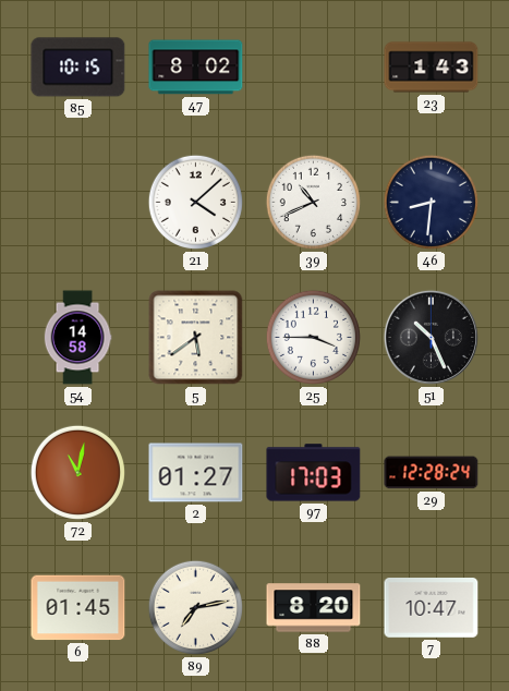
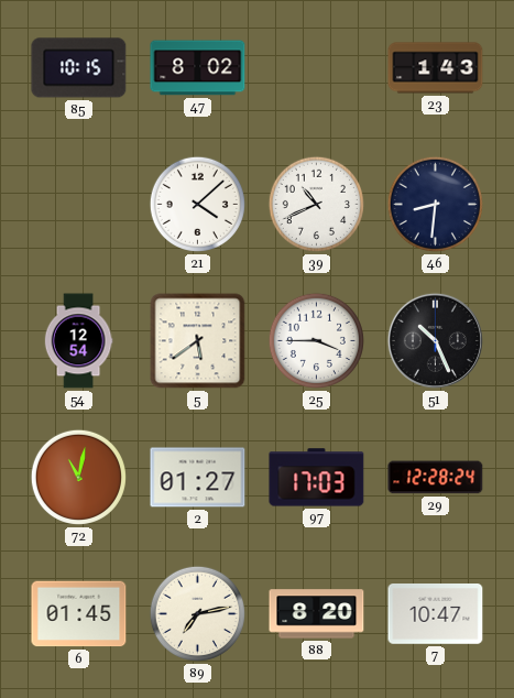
54: 14:58 -> 12:54 (78, 341)
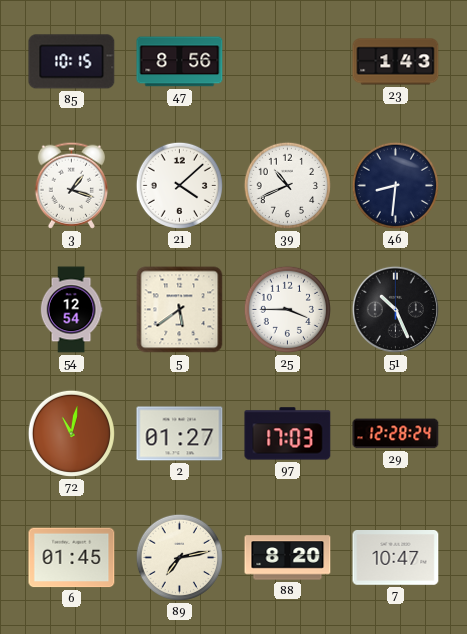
47: 8:02 -> 8:56 (180, 62)
3: none -> 1:18 (71, 185)
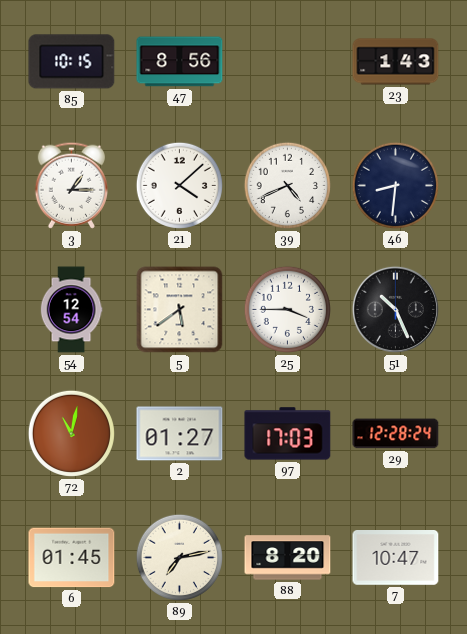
3: 1:18 -> 1:15 (71, 185)
39: 10:41 -> 4:41 (287, 185)
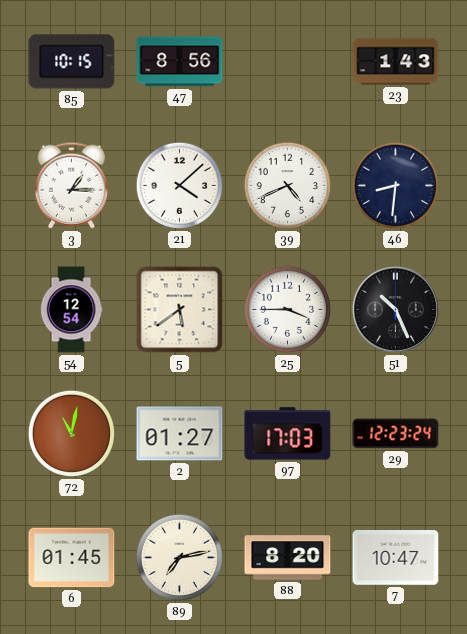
29: 12:28 -> 12:23 (396, 434)
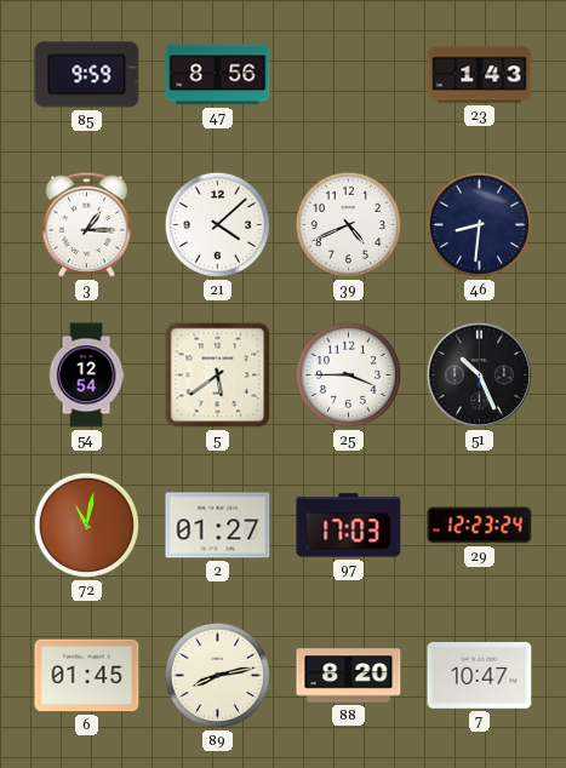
85: 10:15 -> 9:59 (87, 75)
89: 7:13 -> 8:13 (217, 675)
